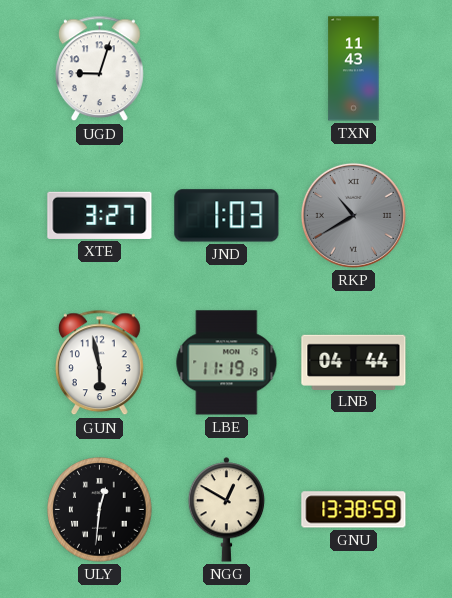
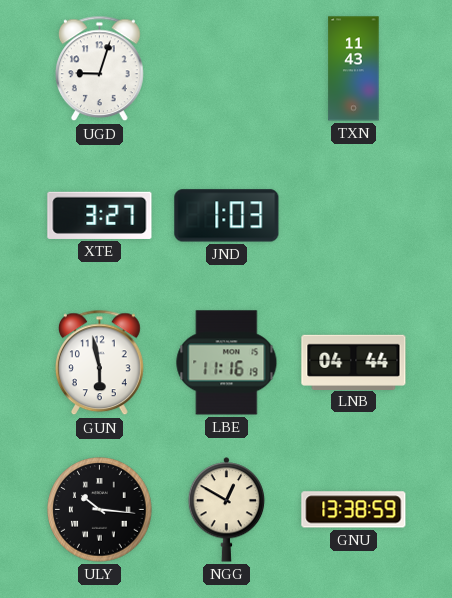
RKP: 10:40 -> none (353, 215)
LBE: 11:19 -> 11:16 (227, 363)
ULY: 12:31 -> 10:16 (100, 510)
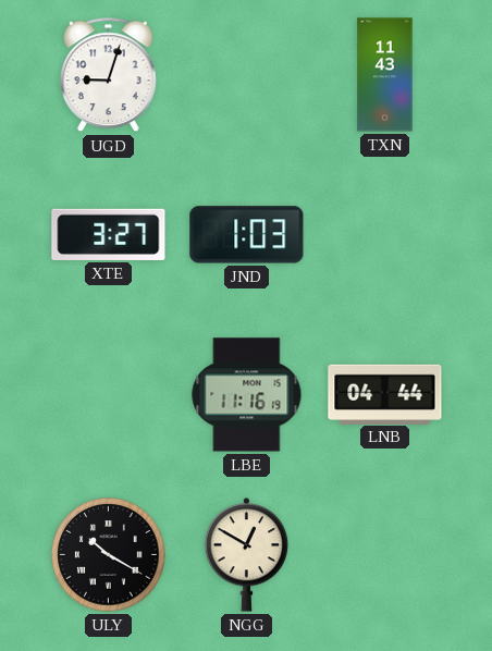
GUN: 5:58 -> none (99, 363)
ULY: 10:16 -> 10:20 (109, 555)
GNU: 13:38 -> none (354, 510)
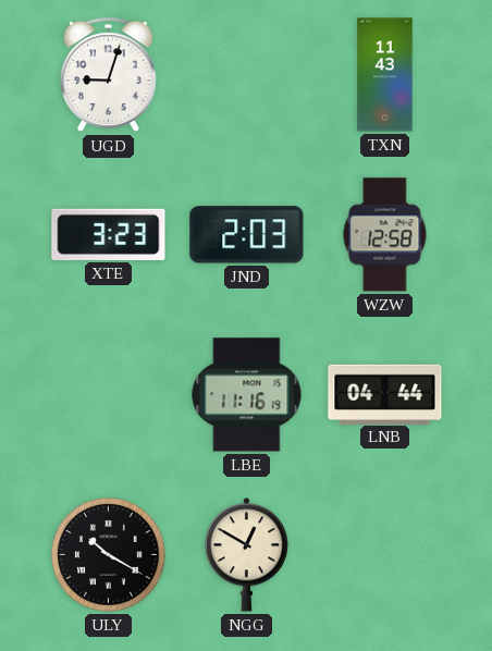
XTE: 3:27 -> 3:23 (109, 234)
JND: 1:03 -> 2:03 (247, 235)
WZW: none -> 12:58 (385, 235)
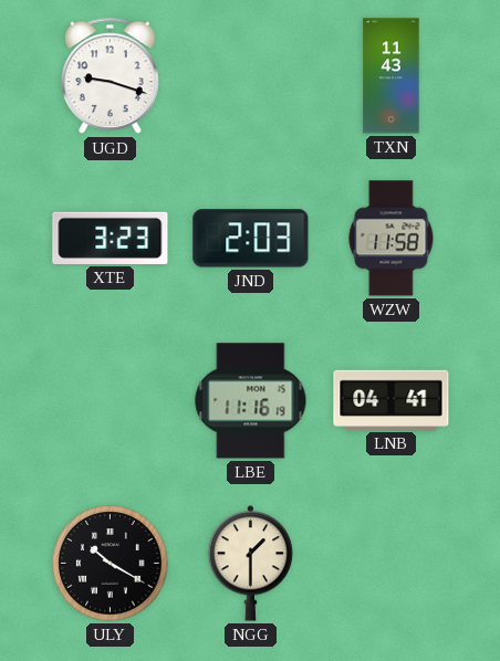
UGD: 9:03 -> 9:18 (110, 76)
WZW: 12:58 -> 11:58 (392, 239)
LNB: 04:44 -> 04:41 (392, 400)
NGG: 12:50 -> 1:30 (251, 564)
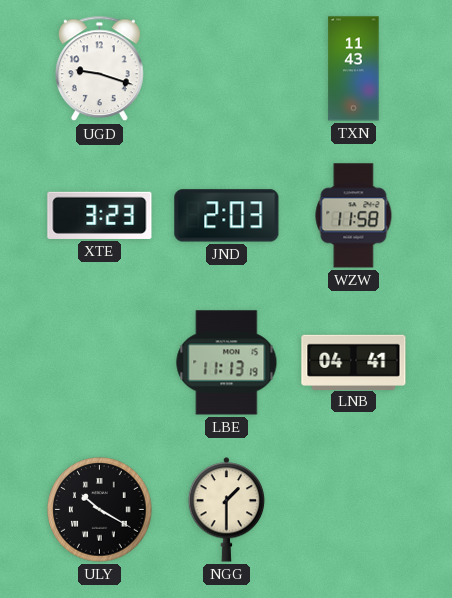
LBE: 11:16 -> 11:13 (227, 363)
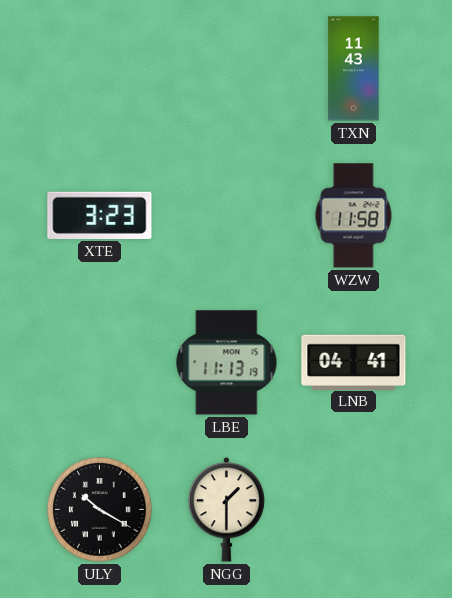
UGD: 9:18 -> none (99, 69)
JND: 2:03 -> none (227, 216)
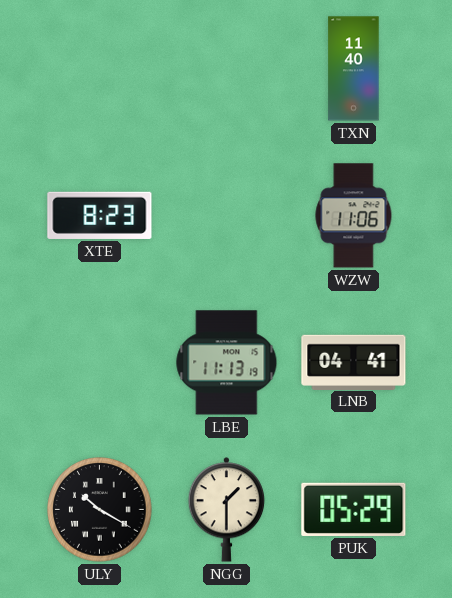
TXN: 11:43 -> 11:40 (354, 69)
XTE: 3:23 -> 8:23 (100, 215)
WZW: 11:58 -> 11:06 (354, 216)
PUK: none -> 05:29 (354, 509)
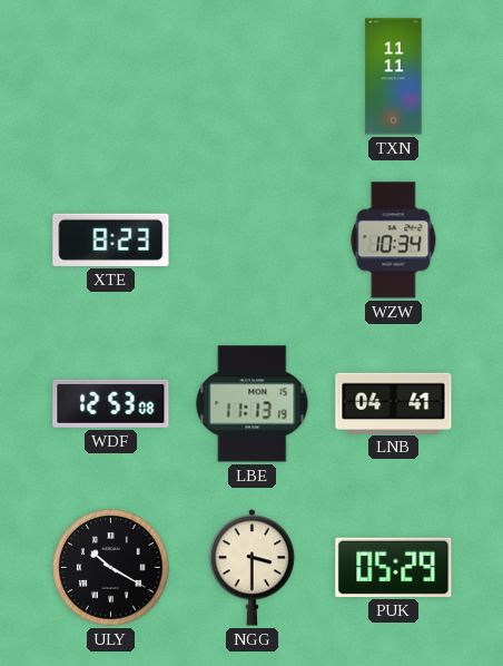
TXN: 11:40 -> 11:11 (394, 77)
WZW: 11:06 -> 10:34 (394, 241)
WDF: none -> 12:53 (111, 403)
NGG: 1:30 -> 3:30 (253, 568)
